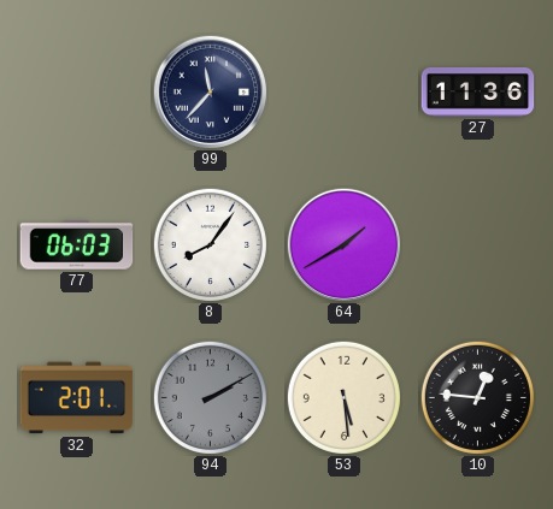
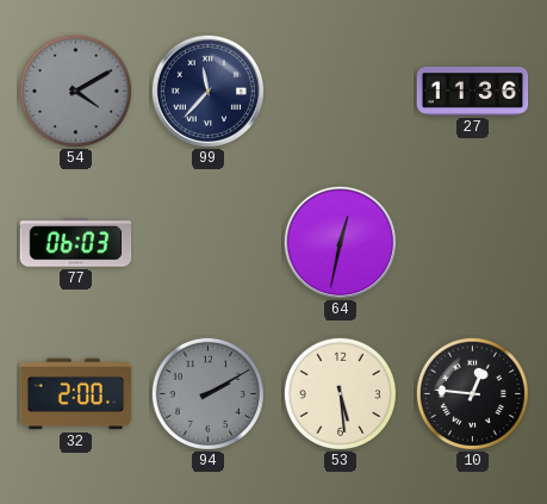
54: none -> 4:10 (75, 91)
8: 8:06 -> none (210, 244)
64: 1:40 -> 12:32 (340, 242)
32: 2:01 -> 2:00 (76, 394)
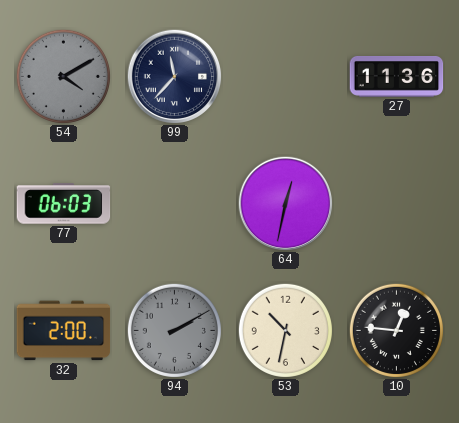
53: 5:29 -> 10:32 (285, 330)
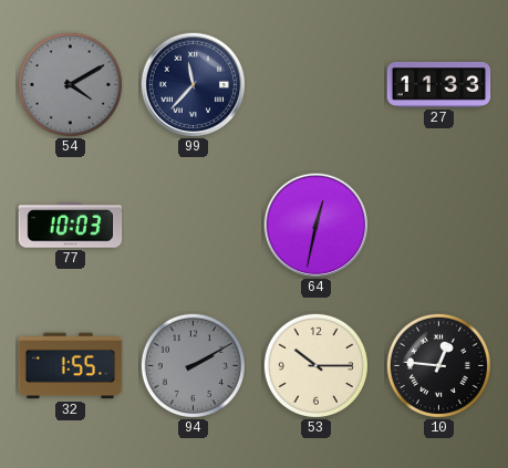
27: 11:36 -> 11:33 (439, 84)
77: 06:03 -> 10:03 (71, 226)
32: 2:00 -> 1:55 (71, 366)
53: 10:32 -> 10:15 (315, 365)
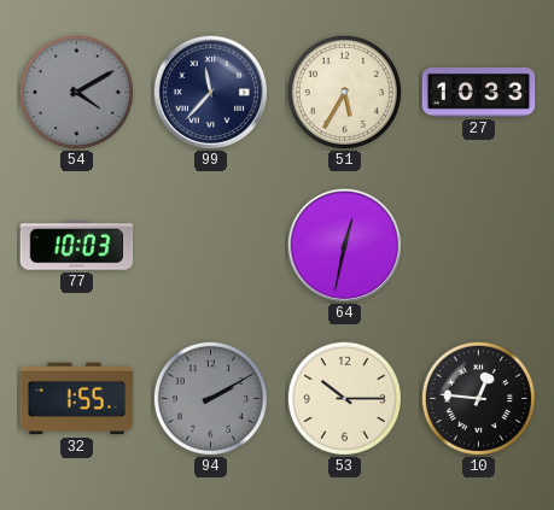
51: none -> 5:35 (344, 92)
27: 11:33 -> 10:33 (479, 92)
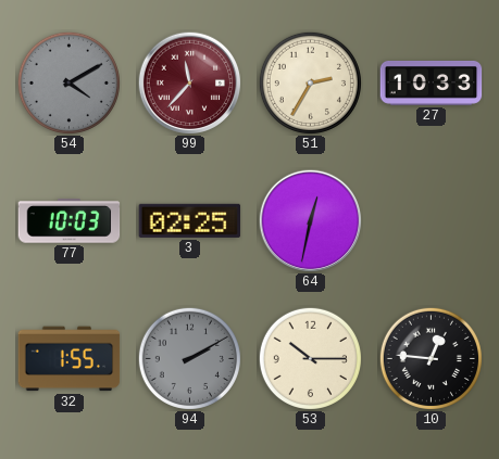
99 dial: navy -> burgundy (189, 82)
51: 5:35 -> 2:35 (310, 82)
3: none -> 02:25 (190, 220)
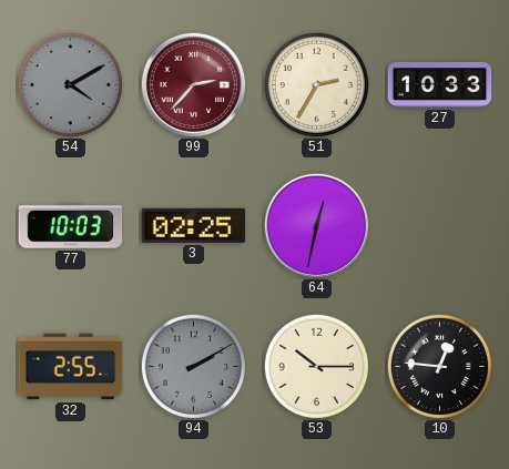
99: 11:37 -> 2:37 (193, 84)
32: 1:55 -> 2:55 (71, 367)
